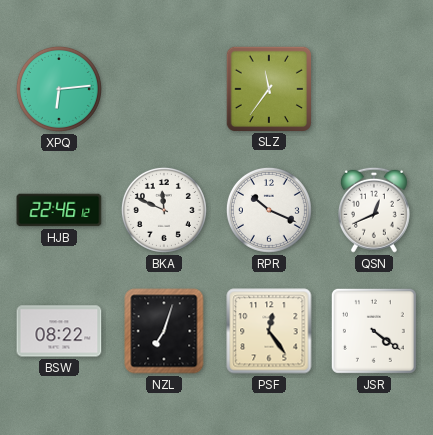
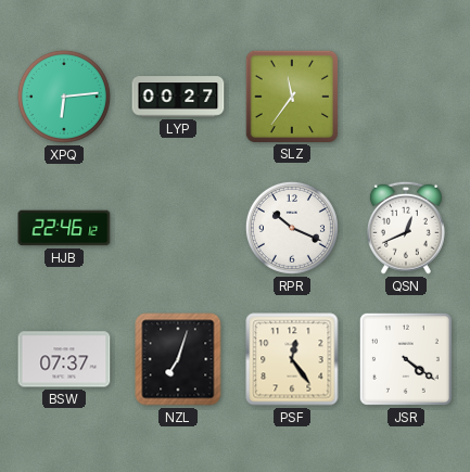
LYP: none -> 00:27 (178, 97)
BKA: 11:49 -> none (164, 210)
BSW: 08:22 -> 07:37 (64, 359)
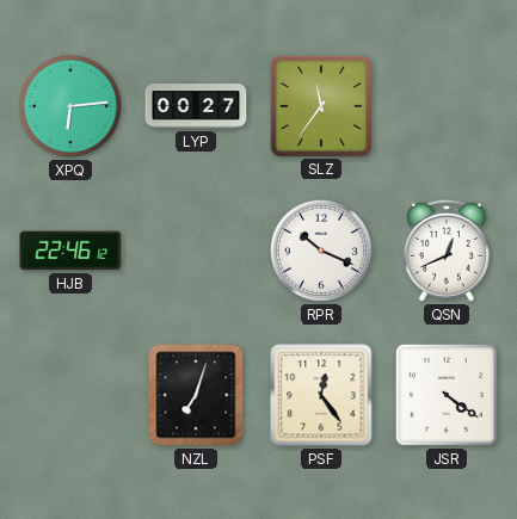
BSW: 07:37 -> none (64, 359)
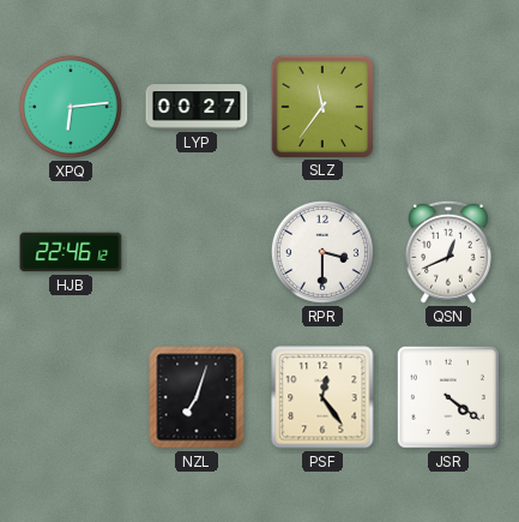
RPR: 10:19 -> 3:30 (322, 252)
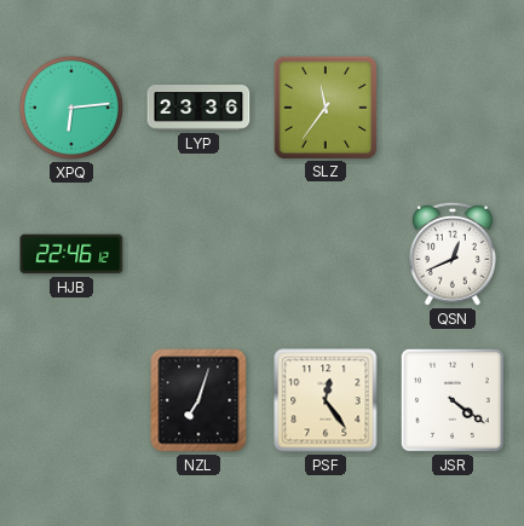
LYP: 00:27 -> 23:36 (198, 108)
RPR: 3:30 -> none (322, 252)
